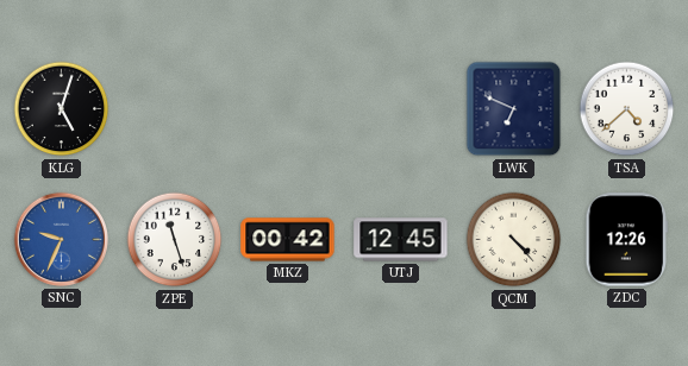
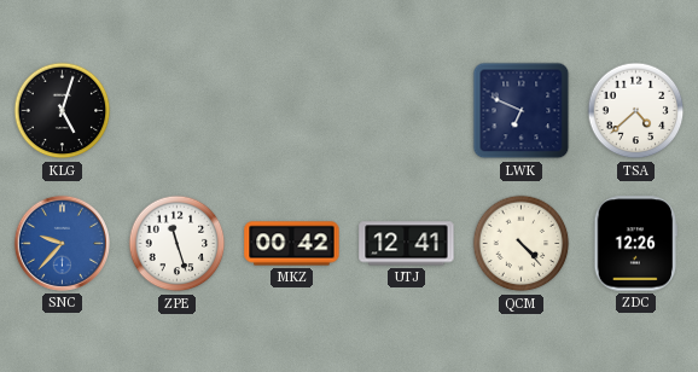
SNC: 9:34 -> 9:37 (62, 243)
UTJ: 12:45 -> 12:41 (407, 244)
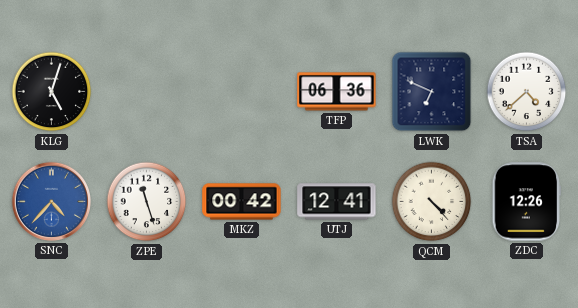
TFP: none -> 06:36 (337, 92)
SNC: 9:37 -> 4:37 (51, 201)
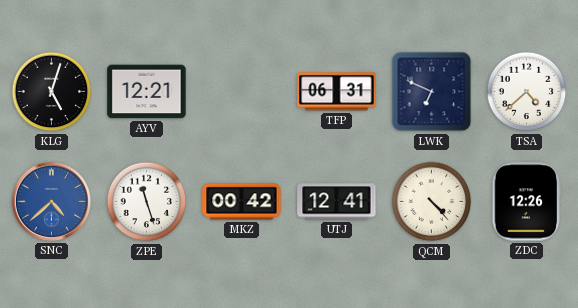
AYV: none -> 12:21 (147, 92)
TFP: 06:36 -> 06:31 (337, 92)
SNC: 4:37 -> 4:38 (51, 201)
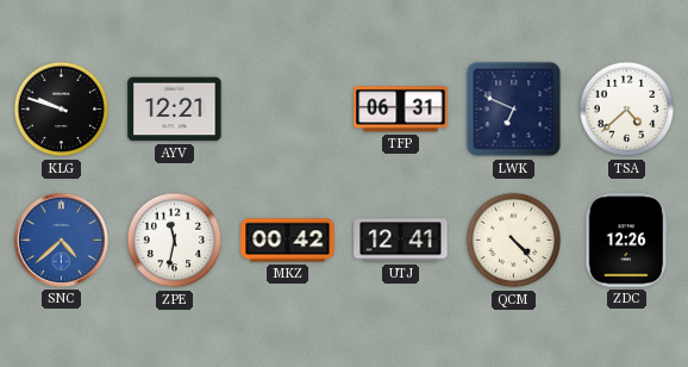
KLG: 5:03 -> 9:48 (62, 110)
ZPE: 11:27 -> 11:32 (175, 241)
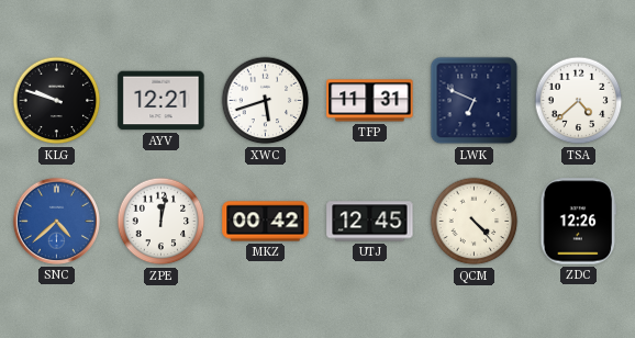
XWC: none -> 5:42 (266, 101)
TFP: 06:31 -> 11:31 (370, 101)
ZPE: 11:32 -> 12:02 (161, 222)
UTJ: 12:41 -> 12:45 (370, 222)
